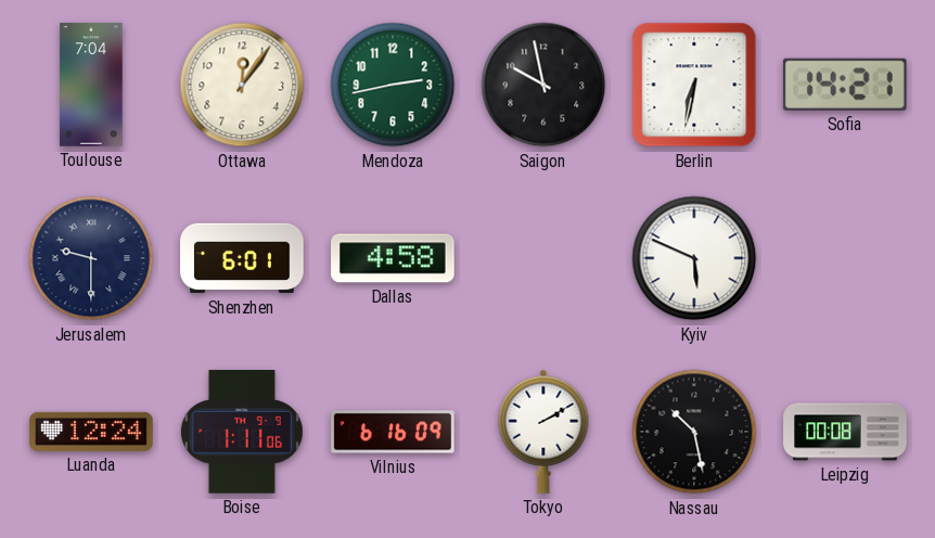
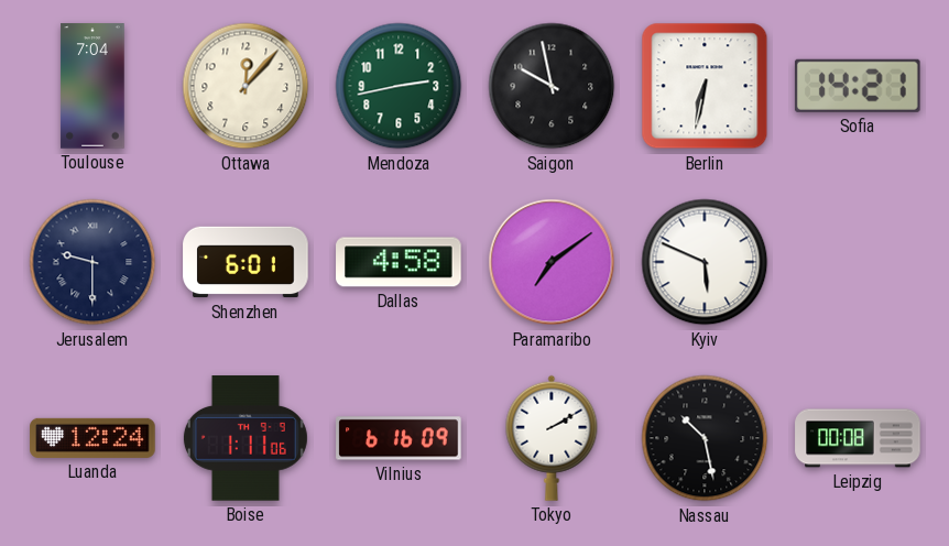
Ottawa: 12:06 -> 12:07 (246, 86)
Paramaribo: none -> 7:09 (552, 262)
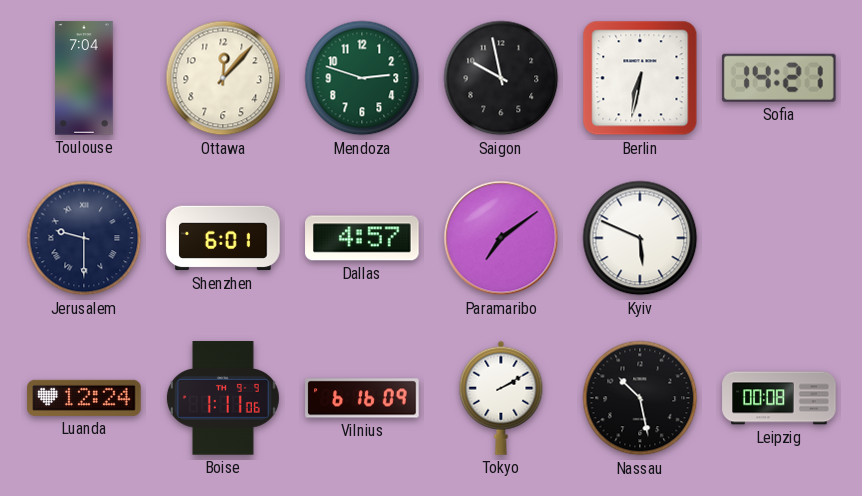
Mendoza: 2:43 -> 2:48 (362, 78)
Dallas: 4:58 -> 4:57 (362, 238)
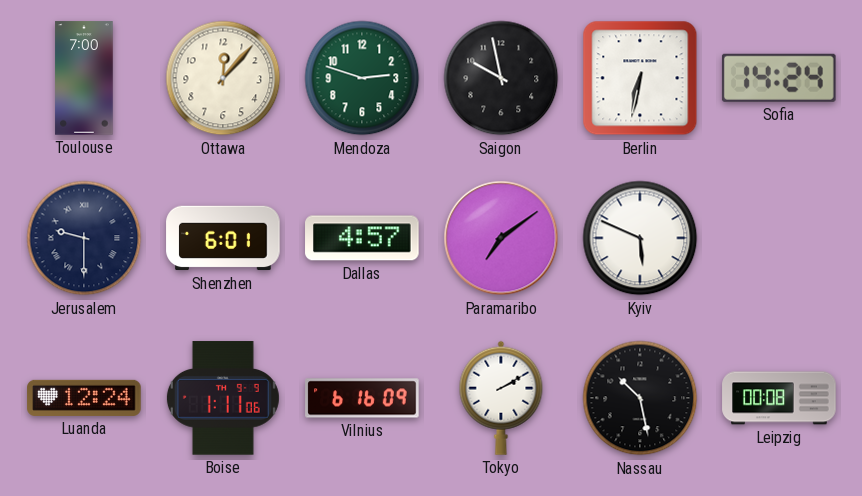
Toulouse: 7:04 -> 7:00 (84, 78)
Sofia: 14:21 -> 14:24 (779, 78)
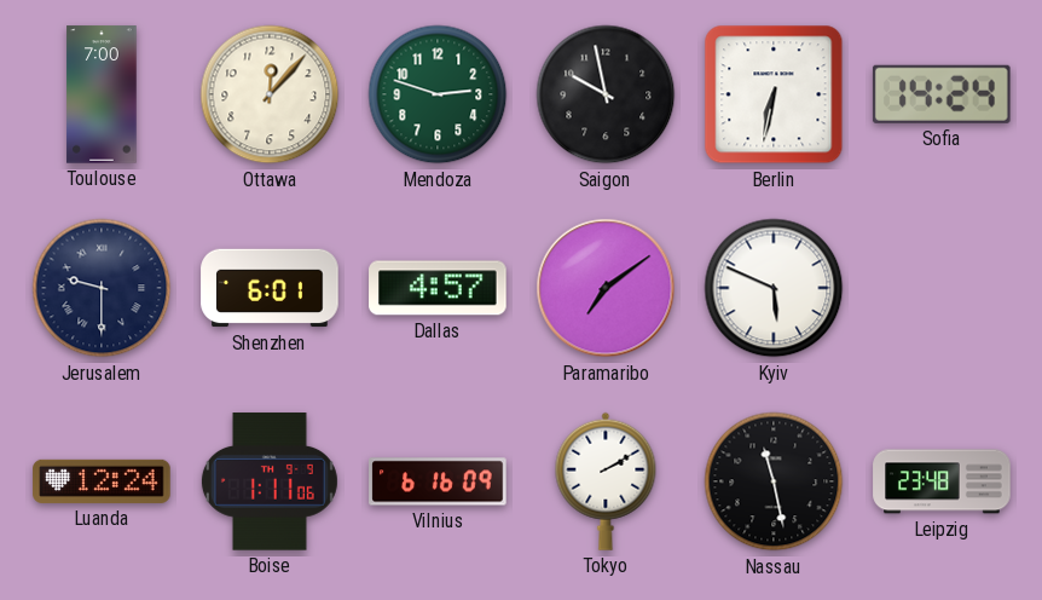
Nassau: 10:28 -> 11:28 (774, 481)
Leipzig: 00:08 -> 23:48 (942, 481)
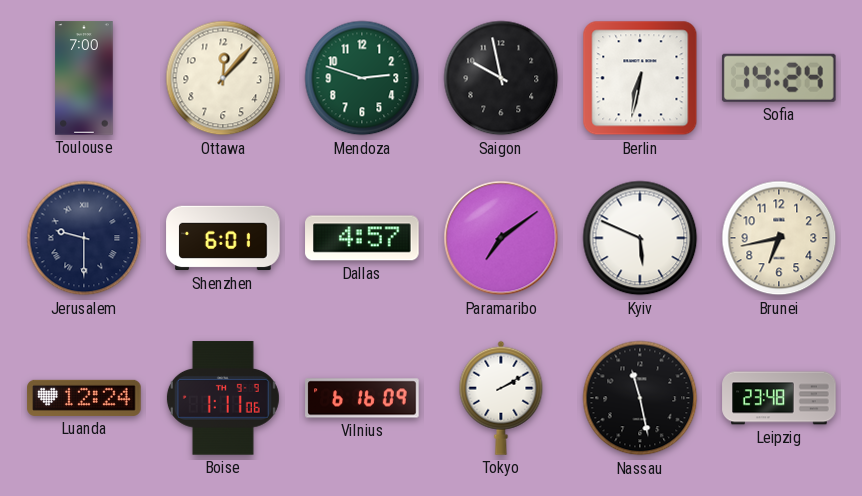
Brunei: none -> 6:43 (779, 238)
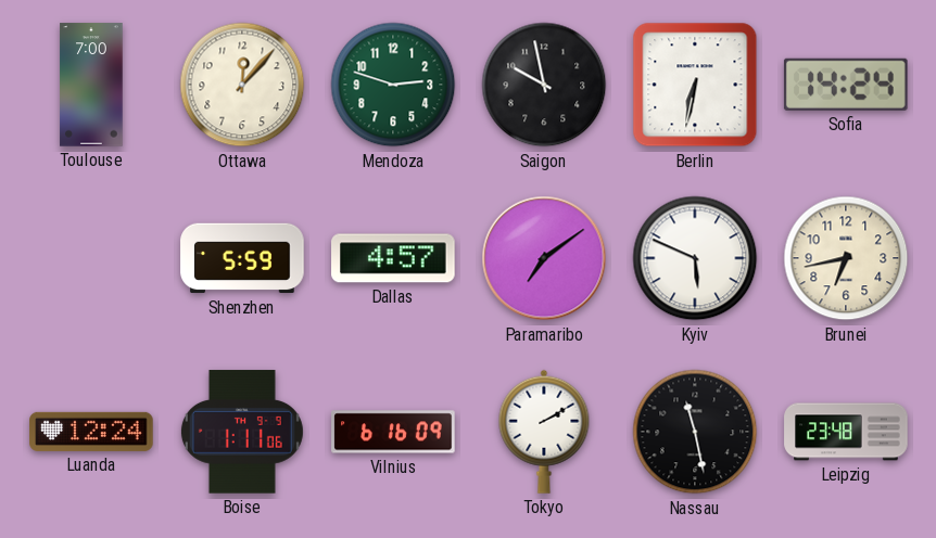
Jerusalem: 9:30 -> none (84, 238)
Shenzhen: 6:01 -> 5:59 (242, 258)
